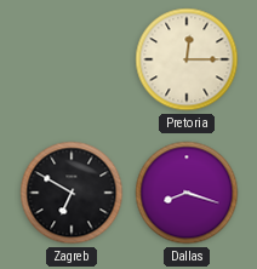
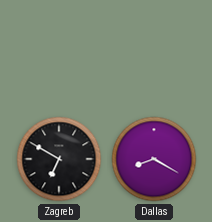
Pretoria: 12:15 -> none (187, 59)
Dallas: 8:18 -> 8:20 (154, 159)
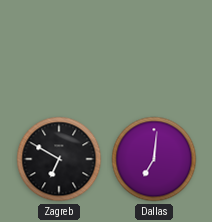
Dallas: 8:20 -> 7:01 (154, 159)
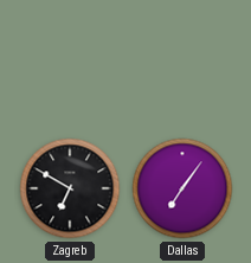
Dallas: 7:01 -> 7:06 (182, 188)
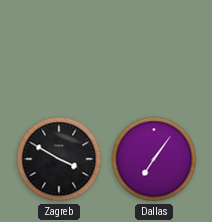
Zagreb: 6:50 -> 3:50 (59, 159)
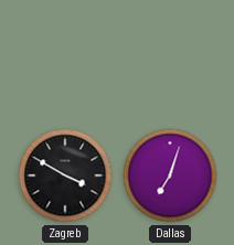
Dallas: 7:06 -> 7:03 (170, 175)
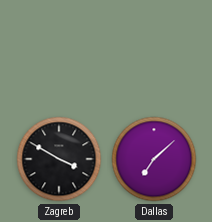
Dallas: 7:03 -> 7:08 (154, 159)
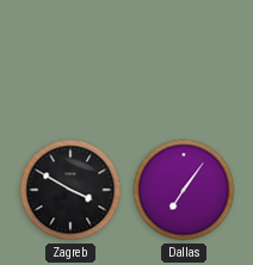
Dallas: 7:08 -> 7:06 (184, 190)
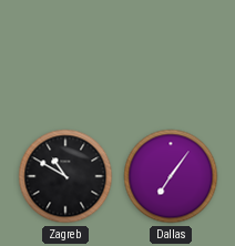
Zagreb: 3:50 -> 10:50 (65, 176)
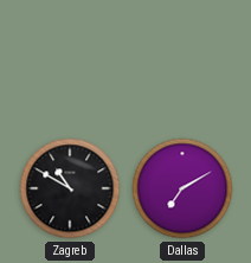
Dallas: 7:06 -> 7:10 (182, 188)
